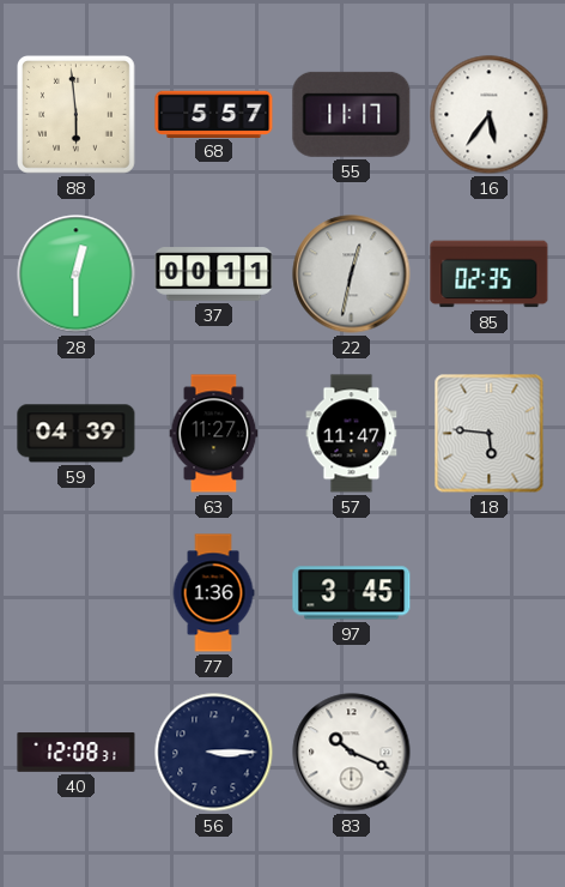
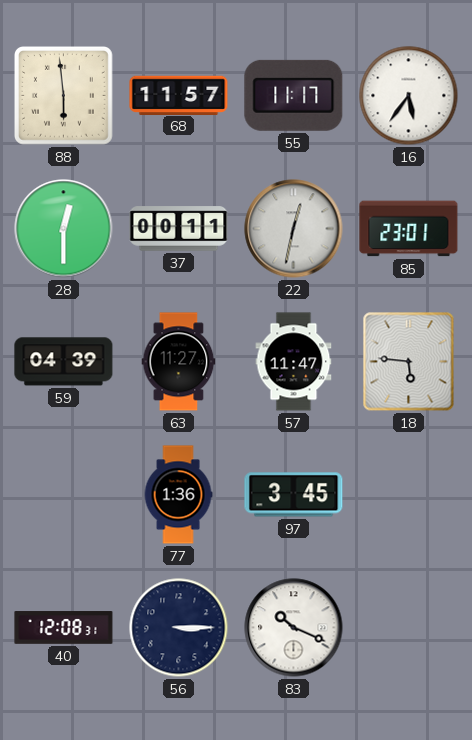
68: 5:57 -> 11:57 (179, 95)
85: 02:35 -> 23:01 (409, 229)
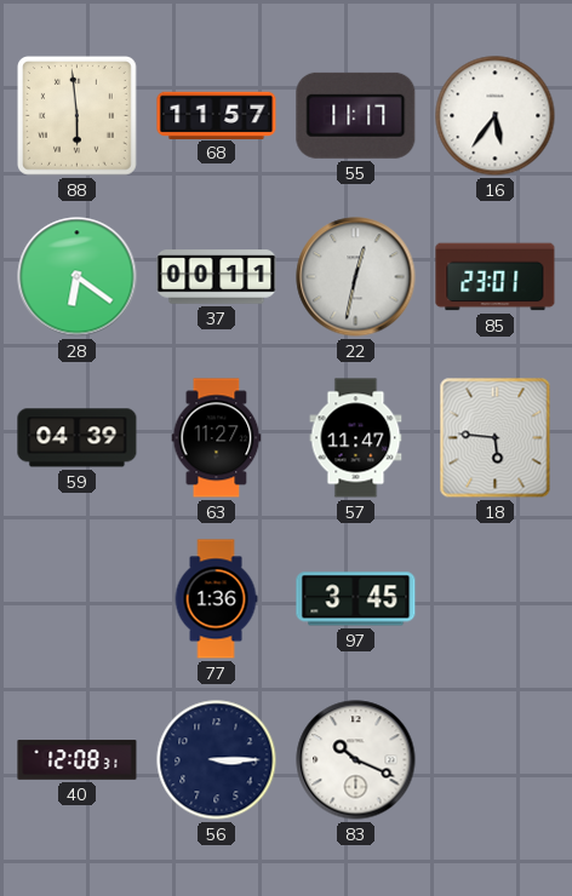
28: 12:30 -> 6:21 (78, 277)
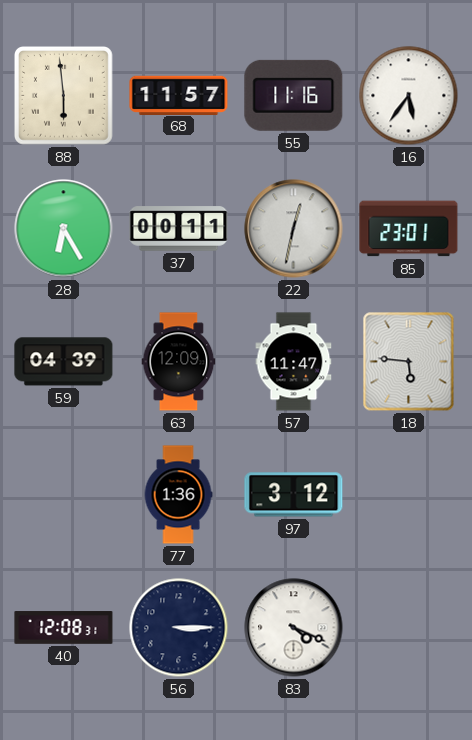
55: 11:17 -> 11:16 (294, 95)
28: 6:21 -> 6:25 (64, 229)
63: 11:27 -> 12:09 (179, 362)
97: 3:45 -> 3:12 (294, 495)
83: 10:19 -> 4:19 (294, 628)
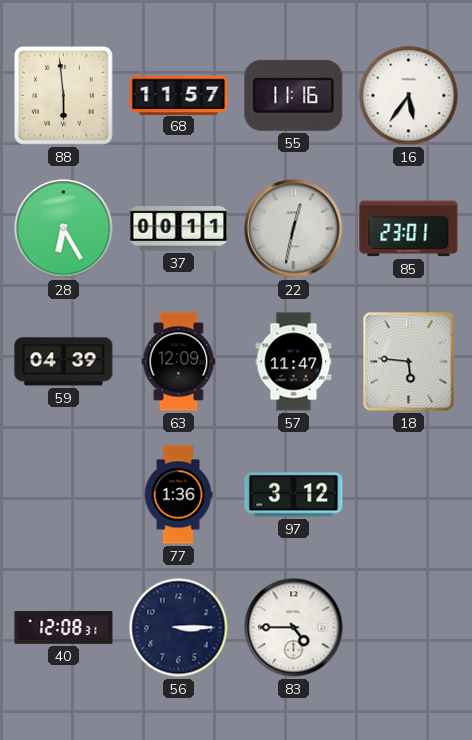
83: 4:19 -> 4:45 (294, 628)
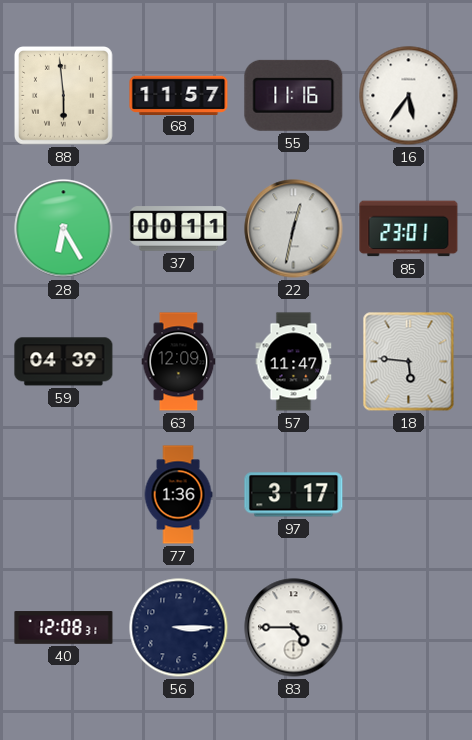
97: 3:12 -> 3:17 (294, 495)
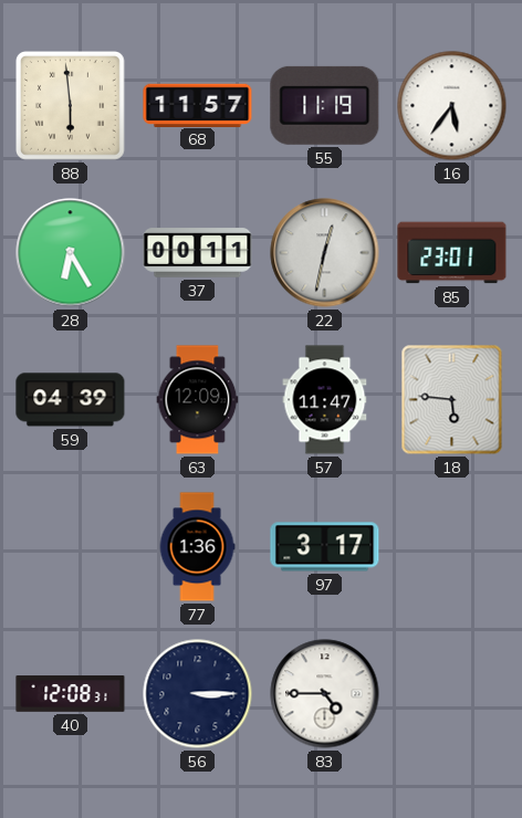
55: 11:16 -> 11:19 (325, 105)
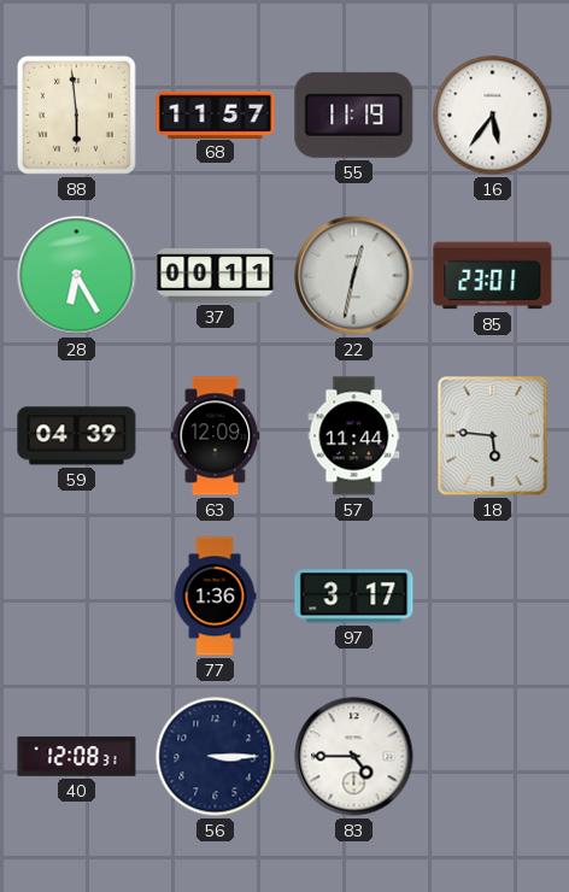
57: 11:47 -> 11:44 (354, 436)
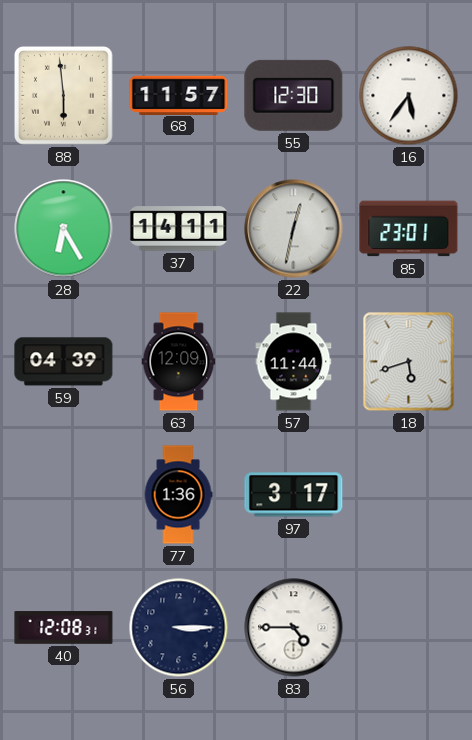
55: 11:19 -> 12:30 (294, 95)
37: 00:11 -> 14:11 (179, 229)
18: 5:46 -> 5:42 (409, 362)
